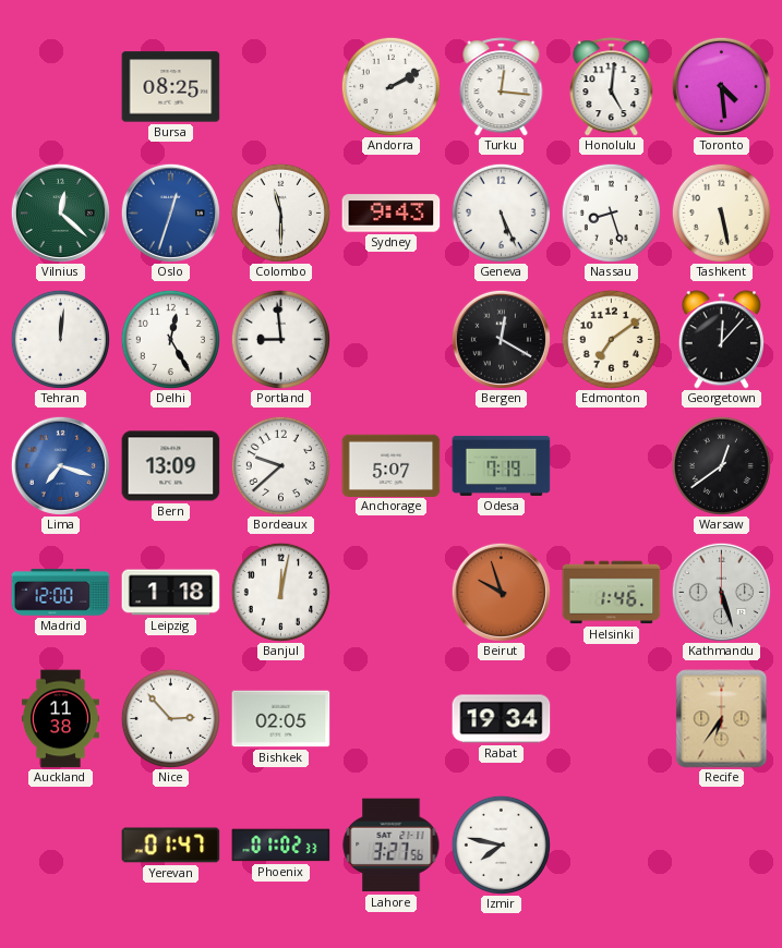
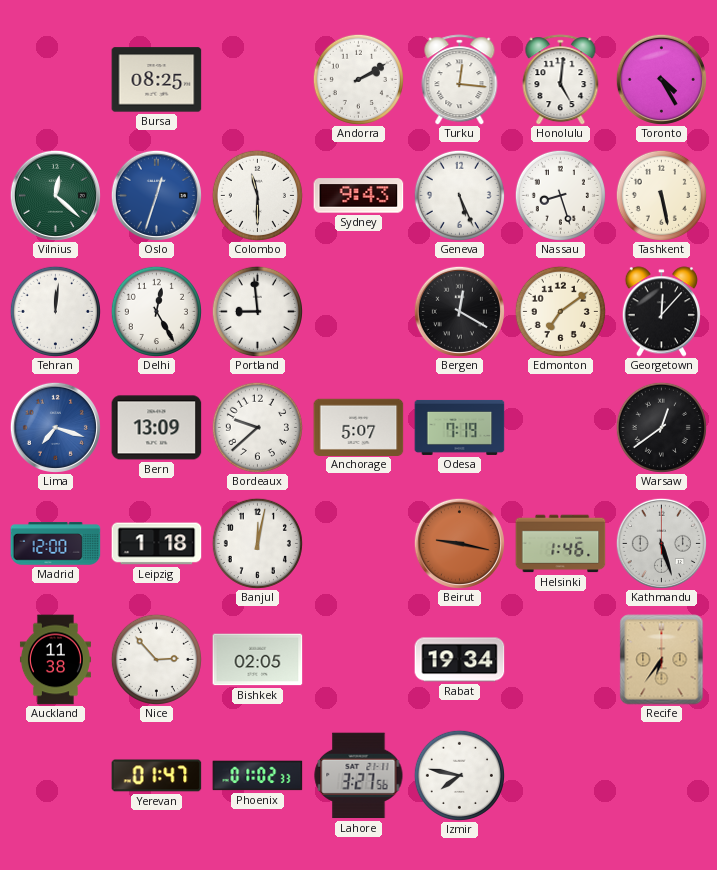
Toronto: 4:29 -> 4:25 (661, 79)
Beirut: 9:57 -> 9:17 (459, 543)
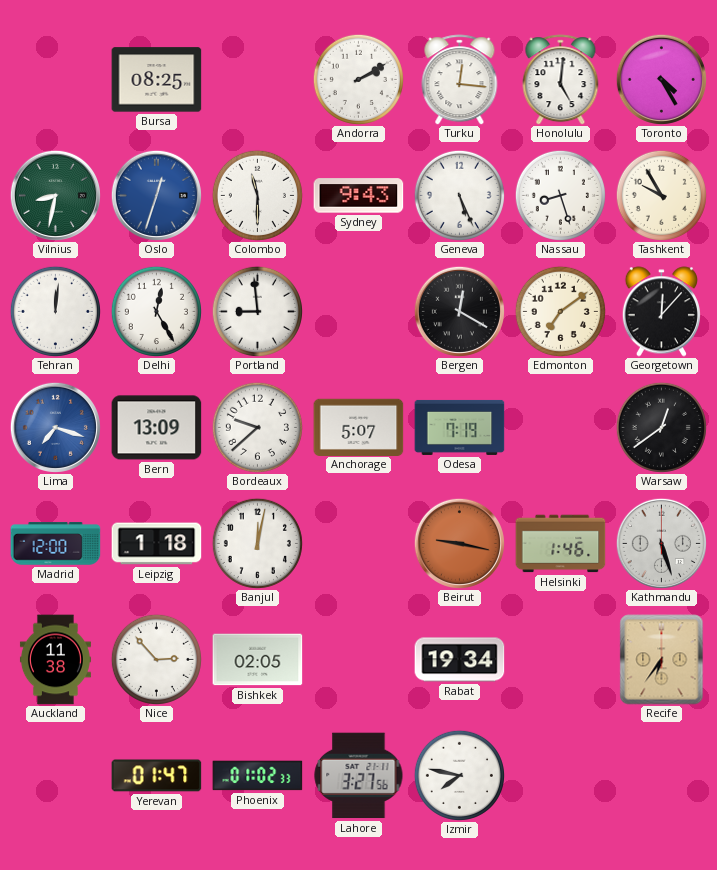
Vilnius: 12:22 -> 8:32 (55, 195)
Tashkent: 5:28 -> 9:55 (661, 195)
